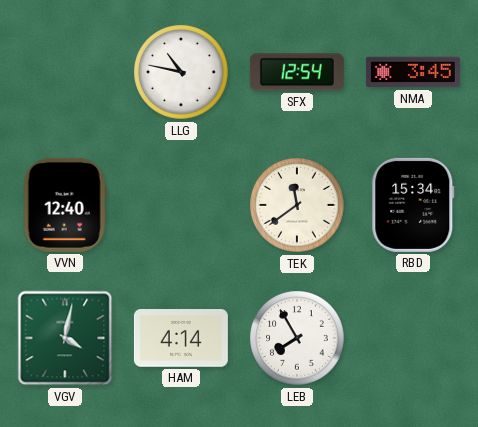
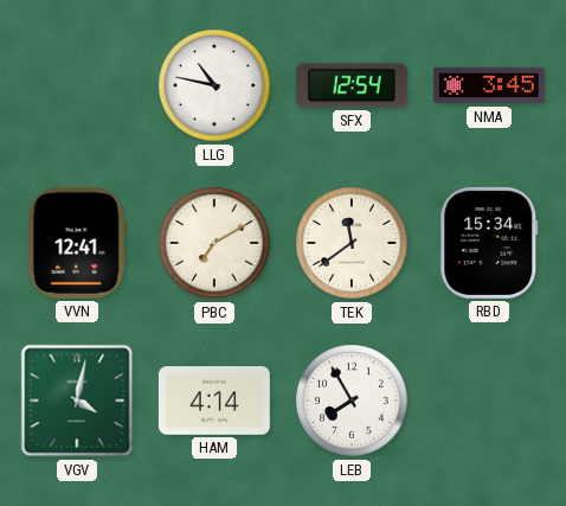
VVN: 12:40 -> 12:41 (77, 243)
PBC: none -> 7:10 (214, 243)
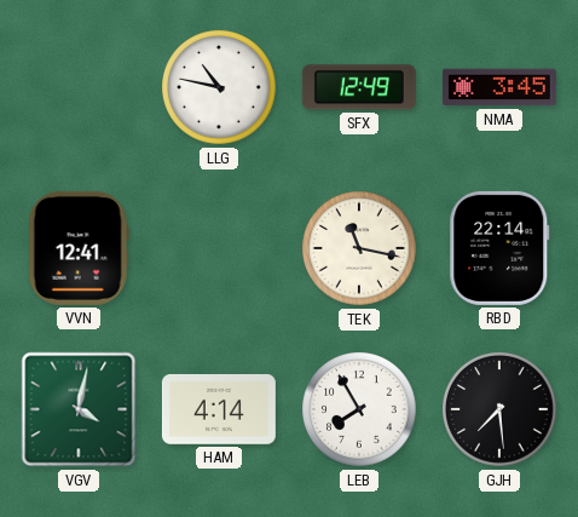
SFX: 12:54 -> 12:49 (359, 87)
PBC: 7:10 -> none (214, 243)
TEK: 11:39 -> 11:17 (359, 248)
RBD: 15:34 -> 22:14 (499, 248)
GJH: none -> 7:29 (499, 409)
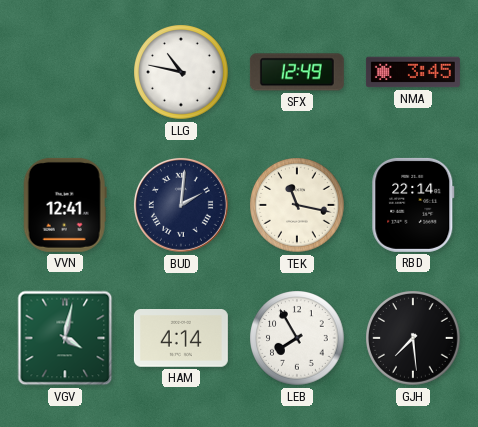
BUD: none -> 2:01 (181, 205)
